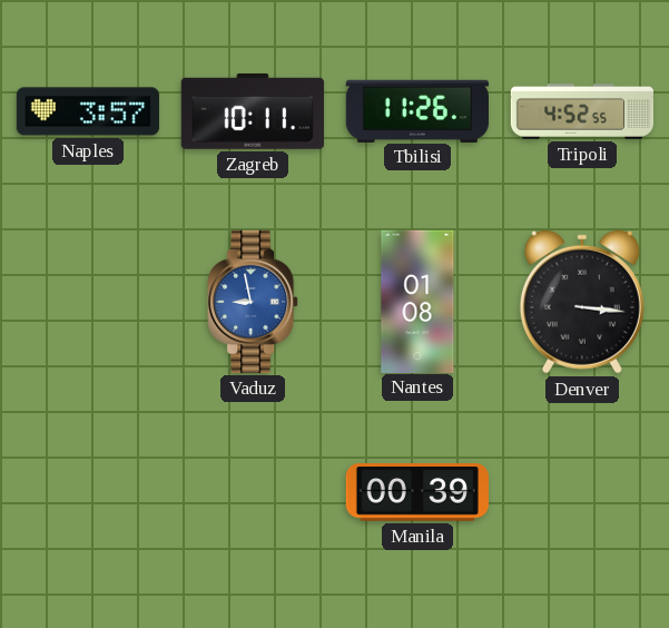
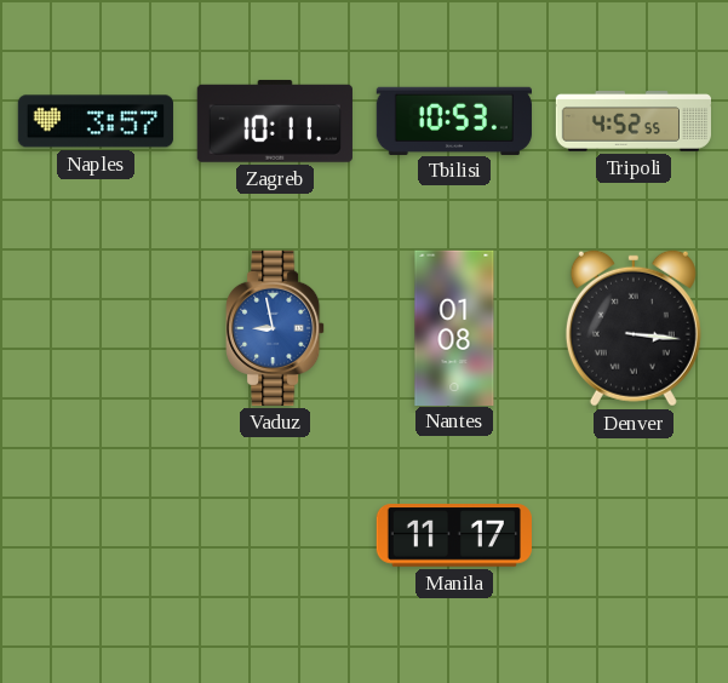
Tbilisi: 11:26 -> 10:53 (454, 120)
Manila: 00:39 -> 11:17 (454, 535)
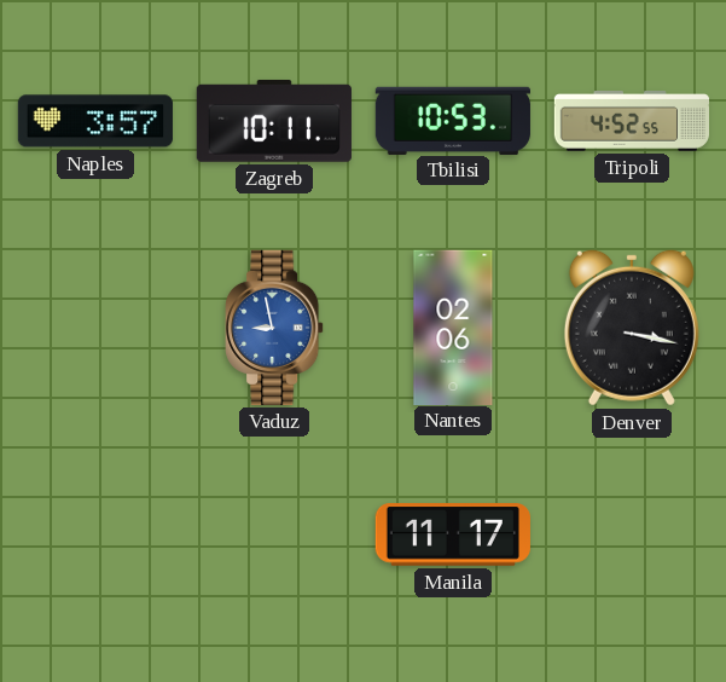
Nantes: 01:08 -> 02:06 (453, 326)
Denver: 3:16 -> 3:17 (632, 328)
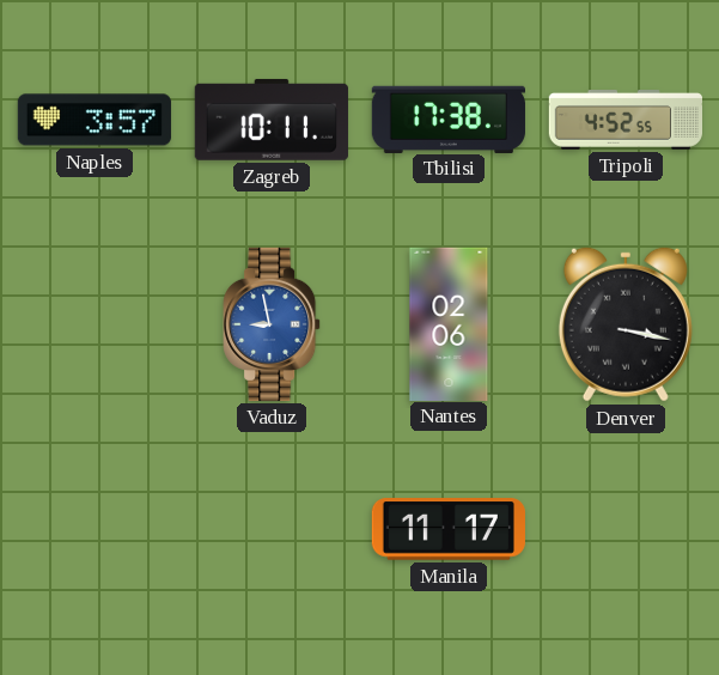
Tbilisi: 10:53 -> 17:38 (449, 118)
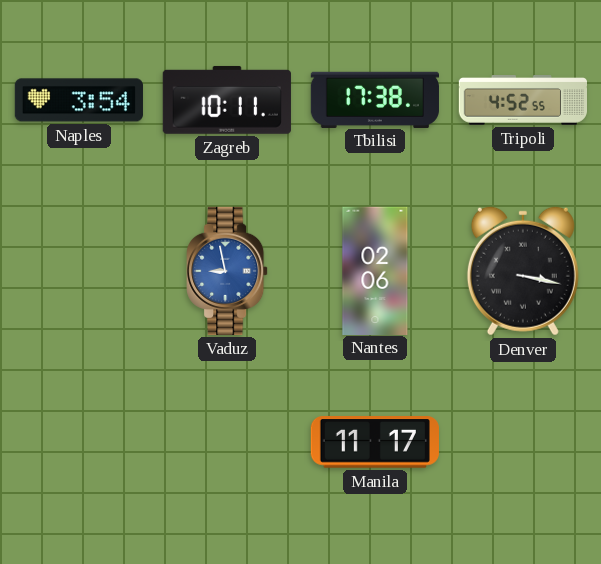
Naples: 3:57 -> 3:54 (79, 100)
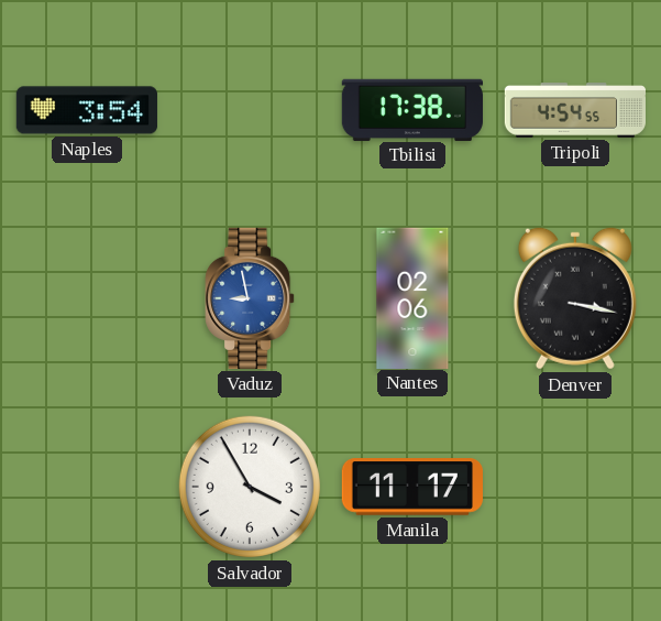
Zagreb: 10:11 -> none (227, 100)
Tripoli: 4:52 -> 4:54 (574, 111)
Salvador: none -> 3:55 (250, 487)
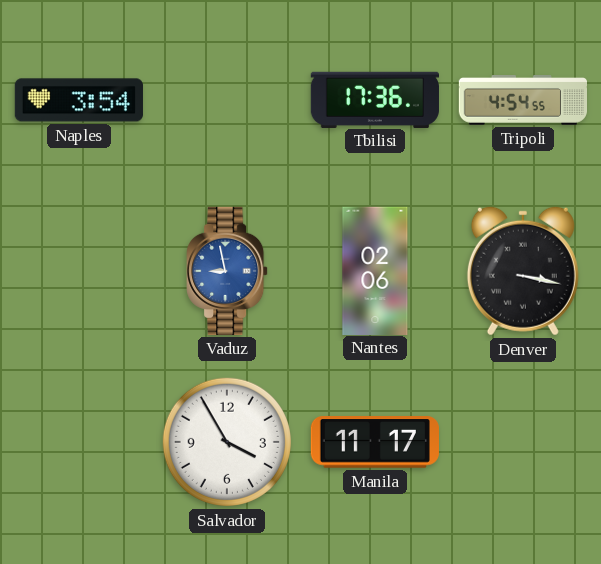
Tbilisi: 17:38 -> 17:36 (375, 99)
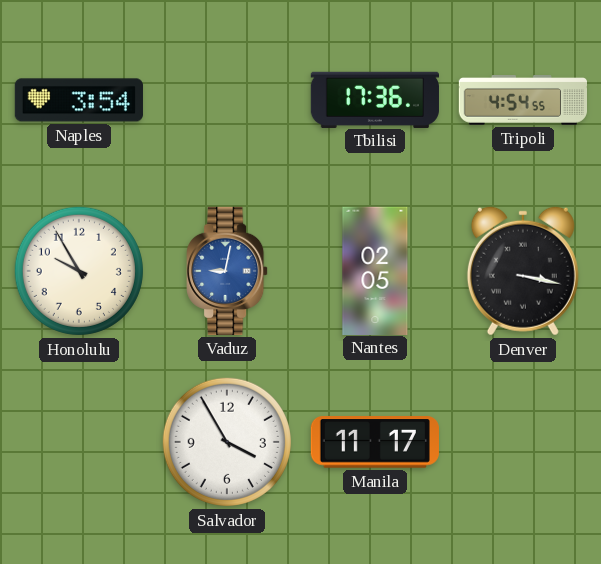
Honolulu: none -> 9:55 (79, 271)
Vaduz: 8:58 -> 9:02 (227, 271)
Nantes: 02:06 -> 02:05 (375, 270)
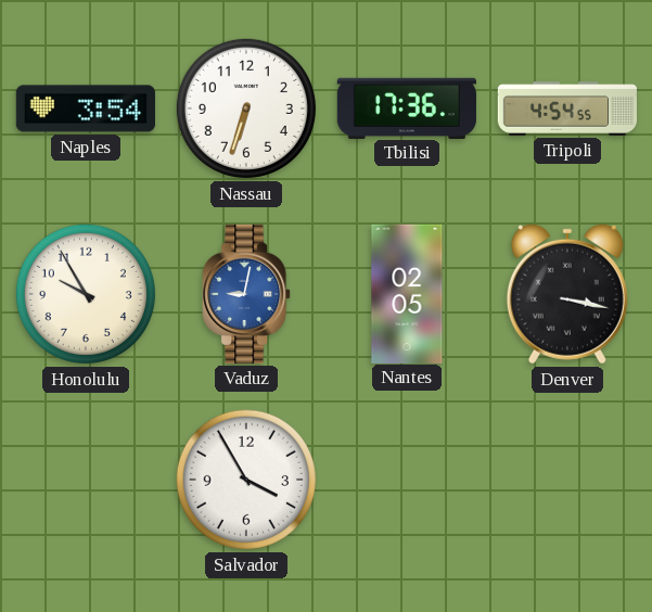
Nassau: none -> 6:33 (246, 109)
Manila: 11:17 -> none (375, 442)
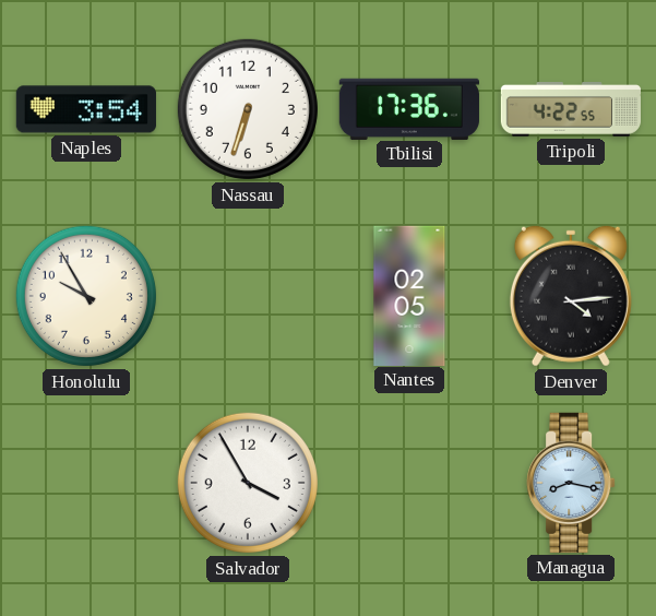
Tripoli: 4:54 -> 4:22 (570, 110)
Vaduz: 9:02 -> none (246, 294)
Denver: 3:17 -> 4:14 (571, 296)
Managua: none -> 8:17 (571, 483)
